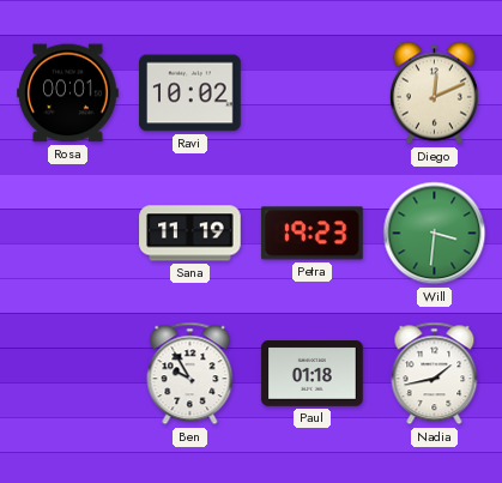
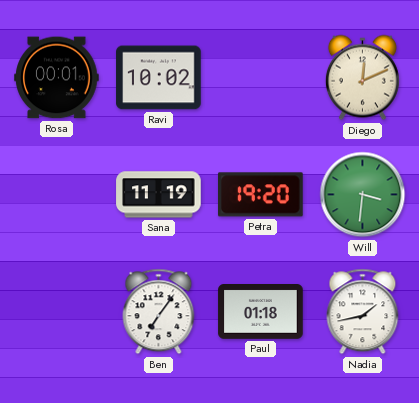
Petra: 19:23 -> 19:20 (261, 195)
Ben: 9:55 -> 7:06 (159, 312)
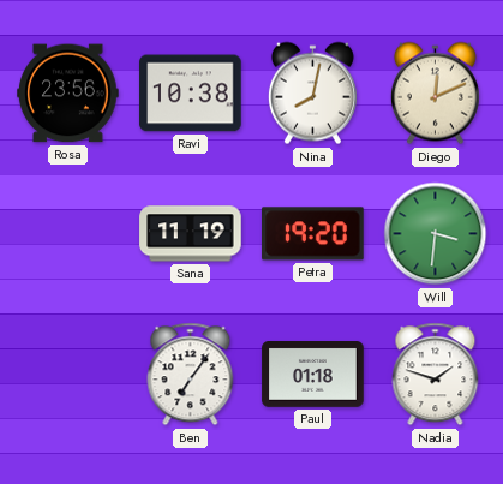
Rosa: 00:01 -> 23:56 (68, 94)
Ravi: 10:02 -> 10:38 (191, 94)
Nina: none -> 8:02 (312, 94)
Nadia: 1:43 -> 1:48 (436, 375)
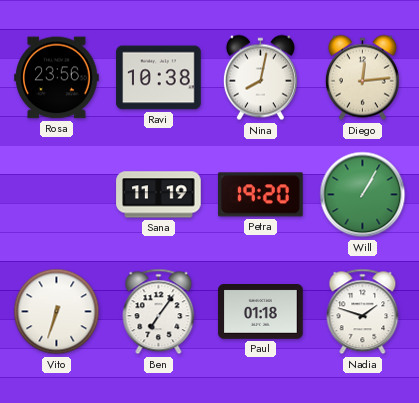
Diego: 12:11 -> 12:14 (362, 78)
Will: 3:31 -> 1:05 (363, 195)
Vito: none -> 6:33 (57, 312)
